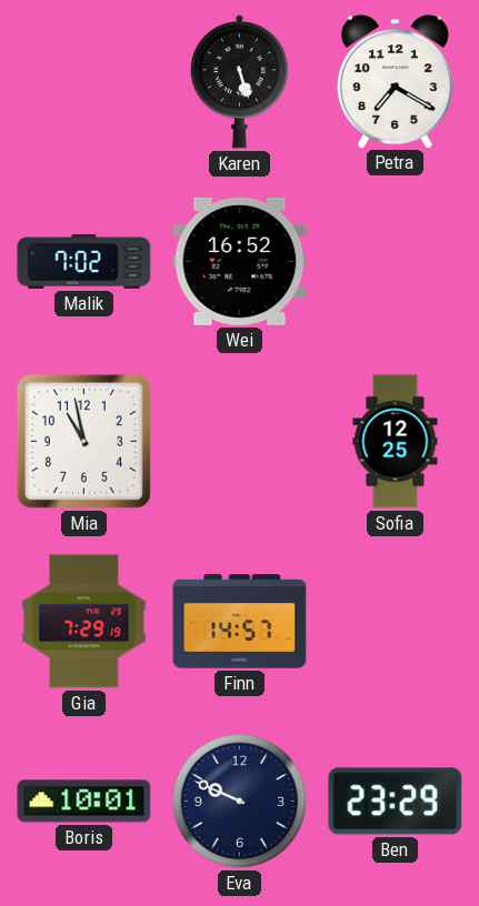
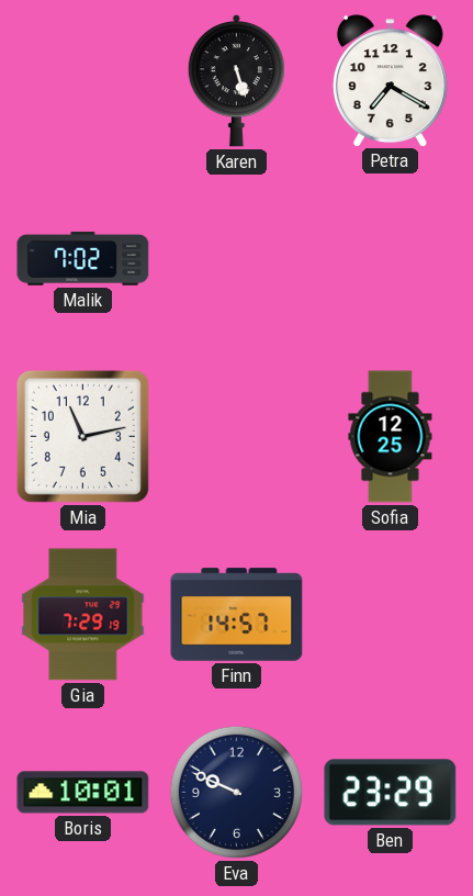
Wei: 16:52 -> none (240, 261)
Mia: 10:58 -> 11:13 (82, 436)
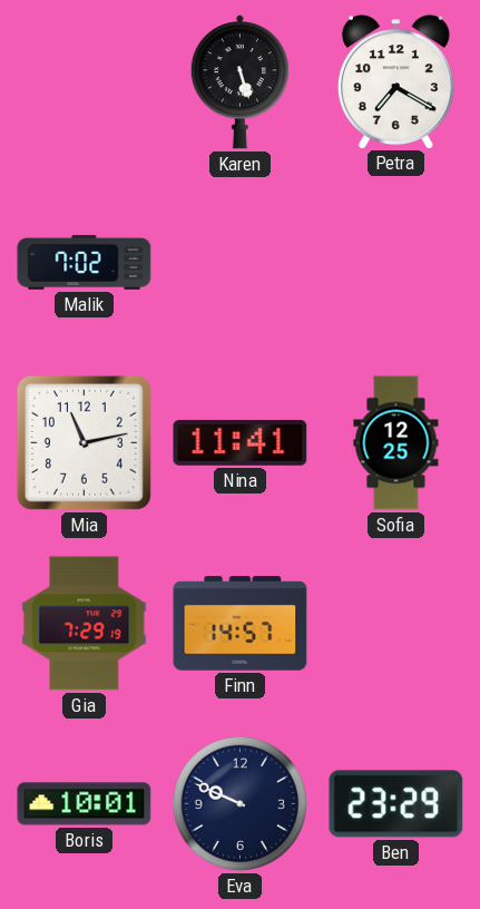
Nina: none -> 11:41 (241, 442)
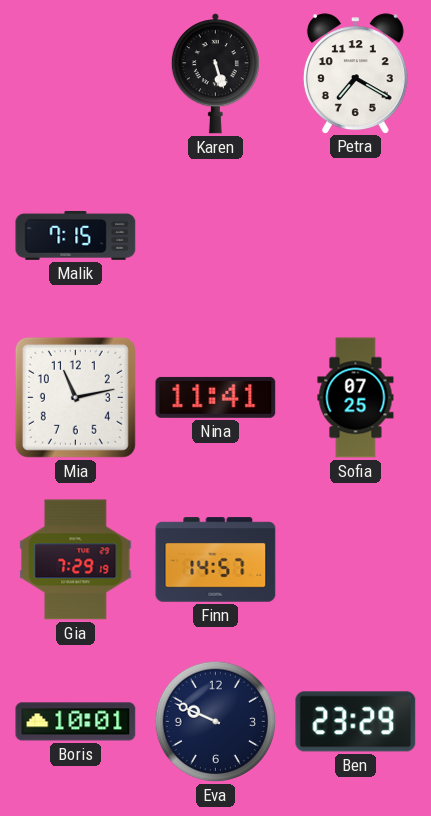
Malik: 7:02 -> 7:15 (76, 235)
Sofia: 12:25 -> 07:25 (356, 398)
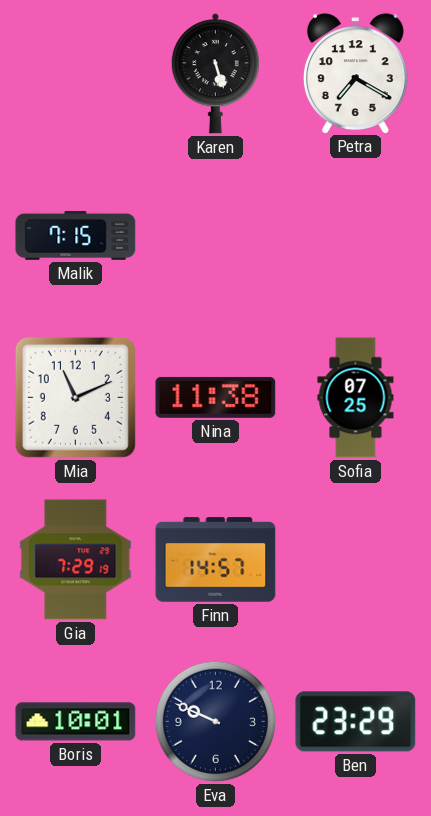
Mia: 11:13 -> 11:11 (75, 397)
Nina: 11:41 -> 11:38 (216, 397)
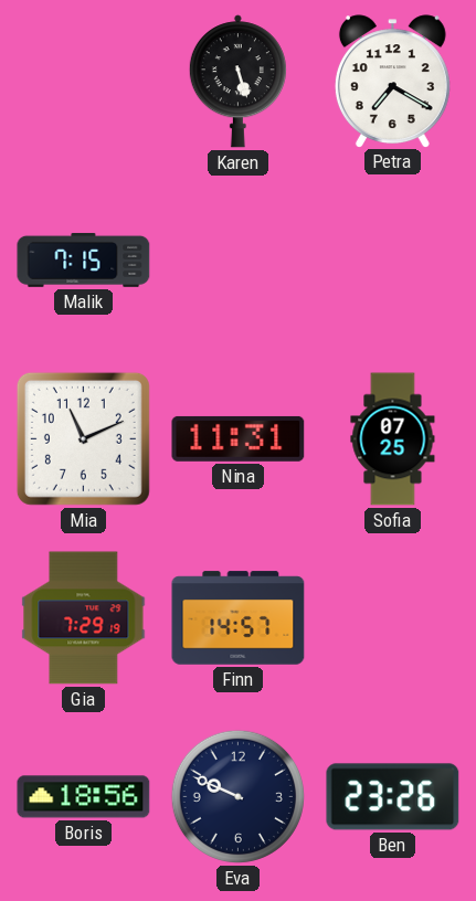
Nina: 11:38 -> 11:31 (239, 438)
Boris: 10:01 -> 18:56 (84, 797)
Ben: 23:29 -> 23:26 (393, 797)
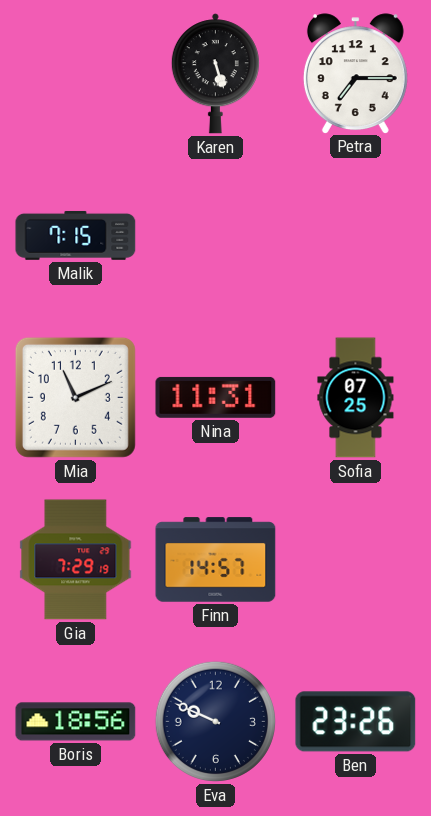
Petra: 7:20 -> 7:15 (355, 73)
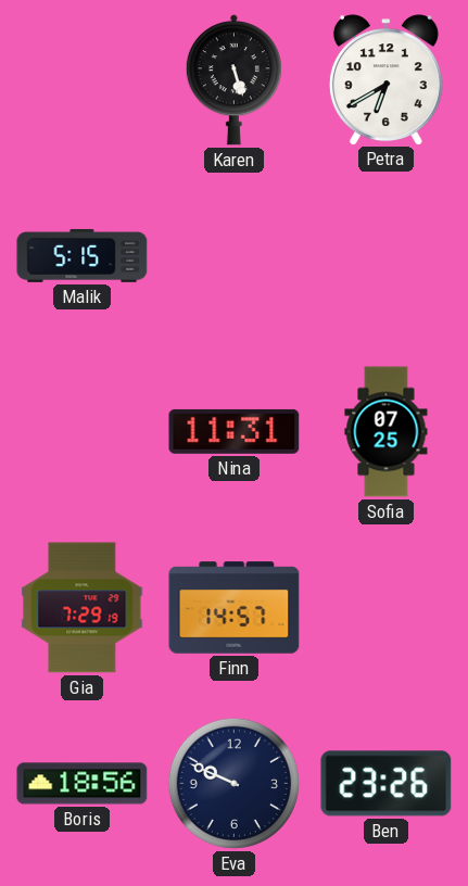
Petra: 7:15 -> 6:40 (385, 79)
Malik: 7:15 -> 5:15 (83, 255)
Mia: 11:11 -> none (75, 397)
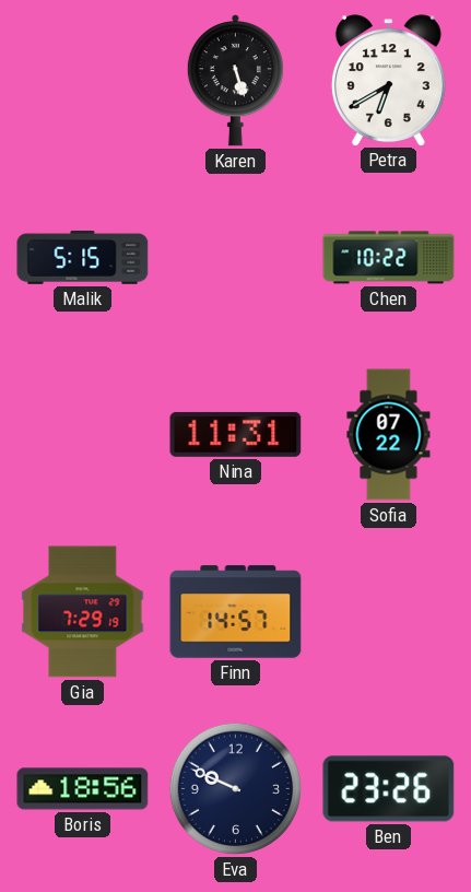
Chen: none -> 10:22 (389, 258)
Sofia: 07:25 -> 07:22 (389, 435)
